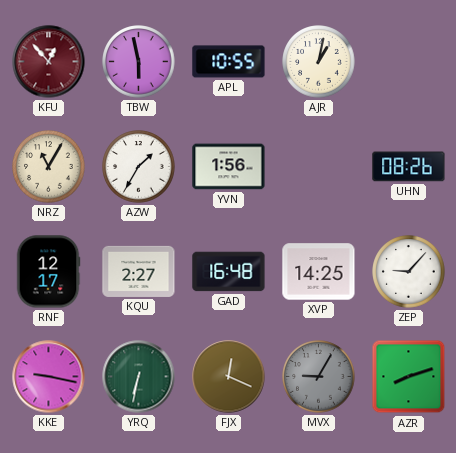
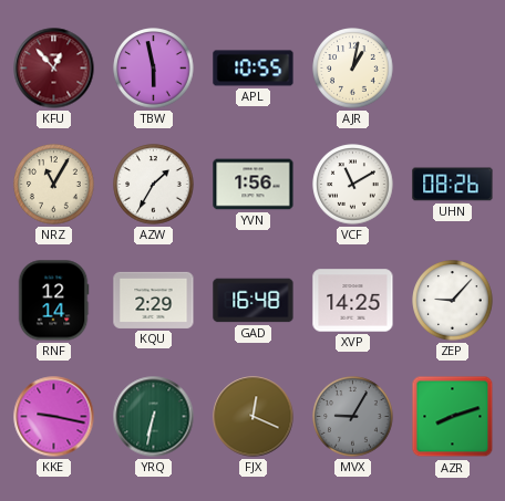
VCF: none -> 11:10 (353, 185)
RNF: 12:17 -> 12:14 (53, 301)
KQU: 2:27 -> 2:29 (154, 300)
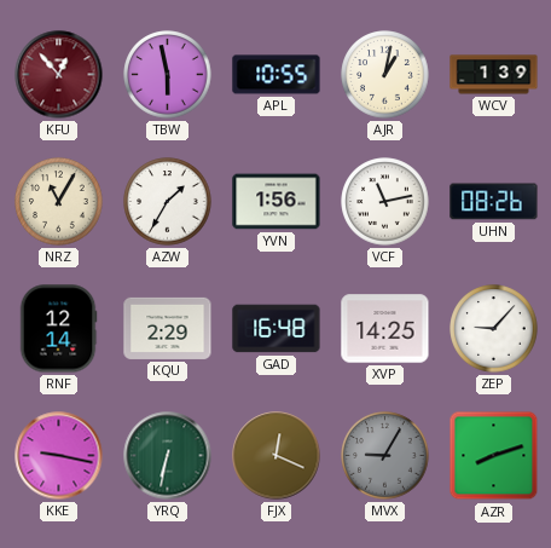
WCV: none -> 1:39 (494, 75)
VCF: 11:10 -> 11:13 (385, 202)
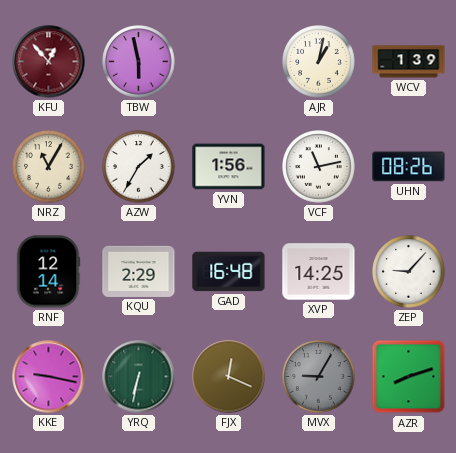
APL: 10:55 -> none (277, 75)
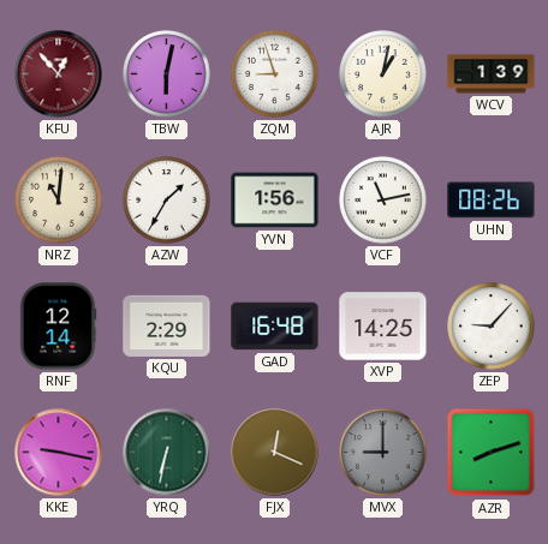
TBW: 5:58 -> 6:02 (167, 74)
ZQM: none -> 8:57 (275, 74)
NRZ: 11:05 -> 11:01 (59, 201)
MVX: 9:05 -> 9:00 (383, 453)
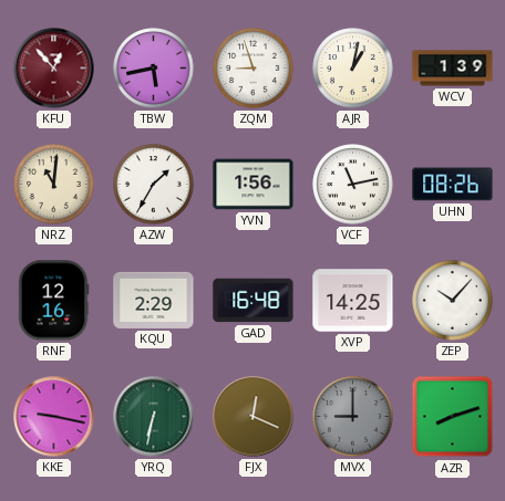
TBW: 6:02 -> 5:43 (154, 69)
RNF: 12:14 -> 12:16 (53, 301)
ZEP: 9:07 -> 10:07 (453, 301)
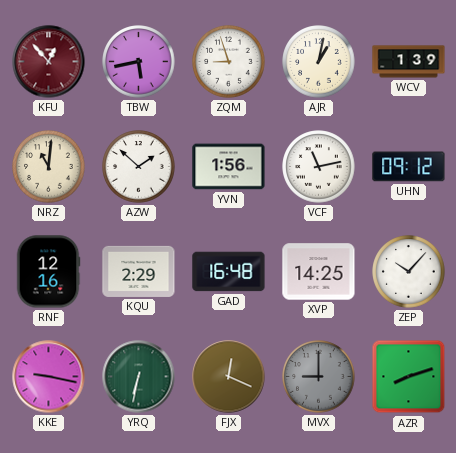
AZW: 1:35 -> 1:52 (139, 167)
UHN: 08:26 -> 09:12 (409, 167)
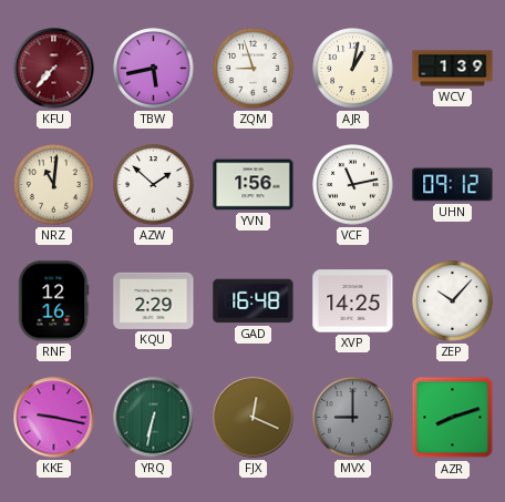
KFU: 12:53 -> 7:37 (54, 69)
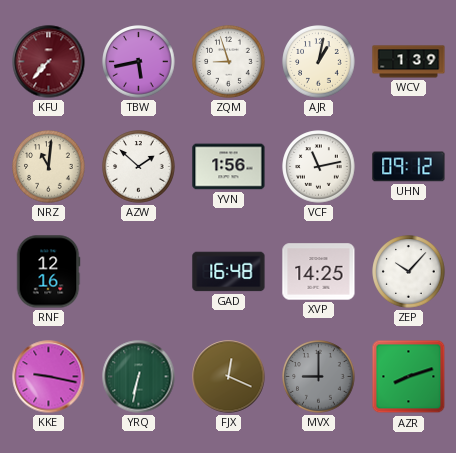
KQU: 2:29 -> none (154, 300)
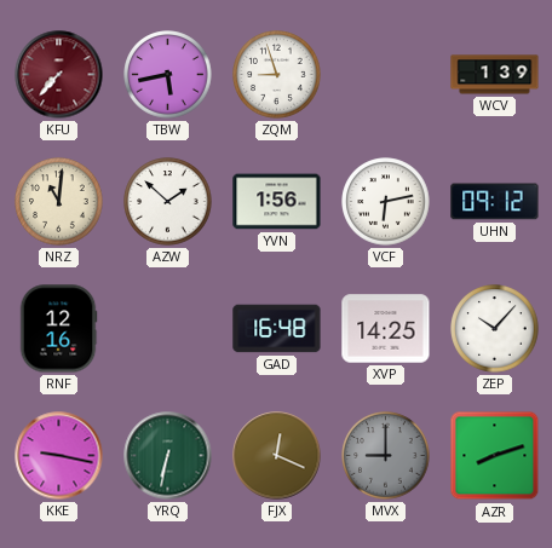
AJR: 1:02 -> none (319, 62)
VCF: 11:13 -> 6:13 (386, 202)
